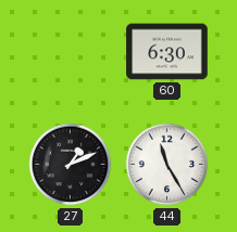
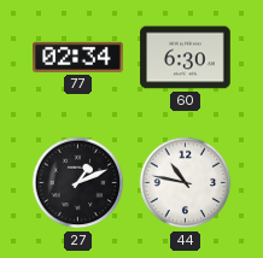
77: none -> 02:34 (78, 57)
44: 11:25 -> 10:47 (186, 183)
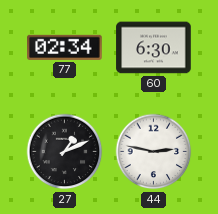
44: 10:47 -> 2:47 (154, 152)
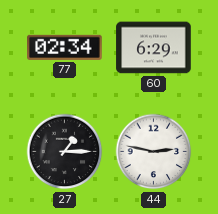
60: 6:30 -> 6:29 (154, 48)
27: 1:11 -> 1:15 (65, 152)
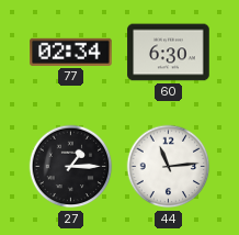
60: 6:29 -> 6:30 (169, 53)
44: 2:47 -> 11:14 (169, 167)
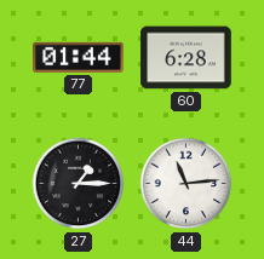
77: 02:34 -> 01:44 (79, 57)
60: 6:30 -> 6:28 (186, 58)
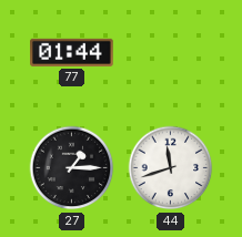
60: 6:28 -> none (186, 58)
44: 11:14 -> 11:42 (171, 168)
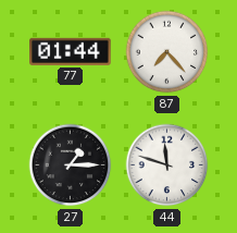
87: none -> 7:23 (167, 52)
44: 11:42 -> 11:48 (167, 165)
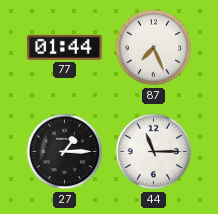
87: 7:23 -> 7:26 (154, 48)
44: 11:48 -> 11:15 (154, 152)
